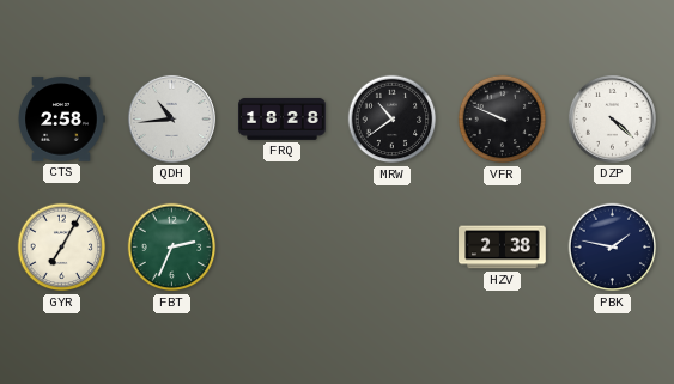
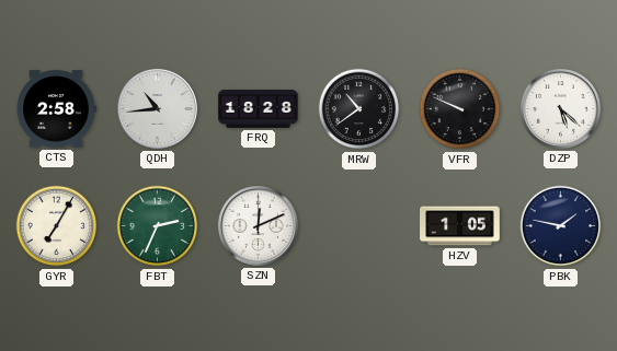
DZP: 4:22 -> 5:22 (560, 108)
SZN: none -> 12:11 (258, 225)
HZV: 2:38 -> 1:05 (460, 226)
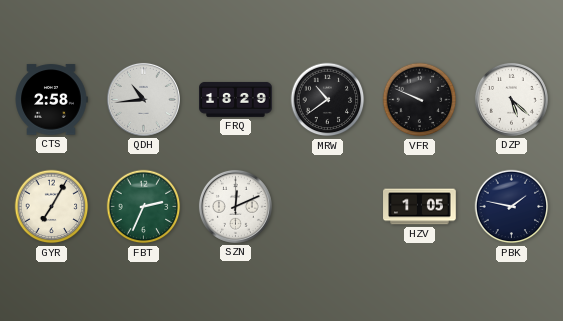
FRQ: 18:28 -> 18:29 (236, 99)
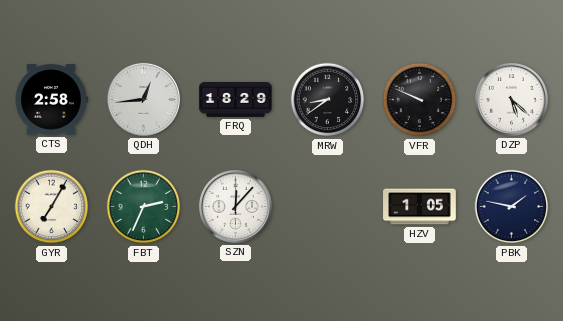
QDH: 10:44 -> 12:44 (143, 99)
MRW: 10:39 -> 8:39 (328, 100)
SZN: 12:11 -> 12:07 (235, 206)
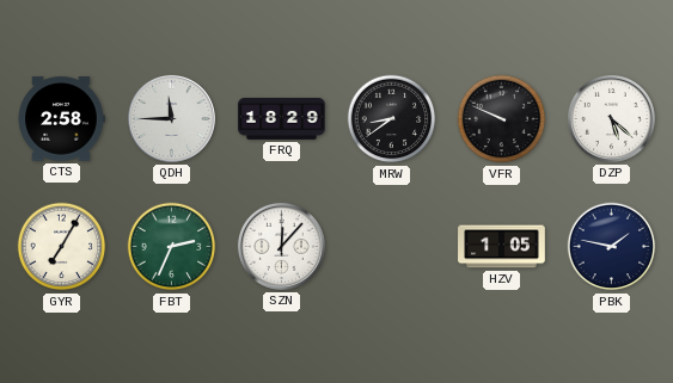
QDH: 12:44 -> 11:45 (171, 118)
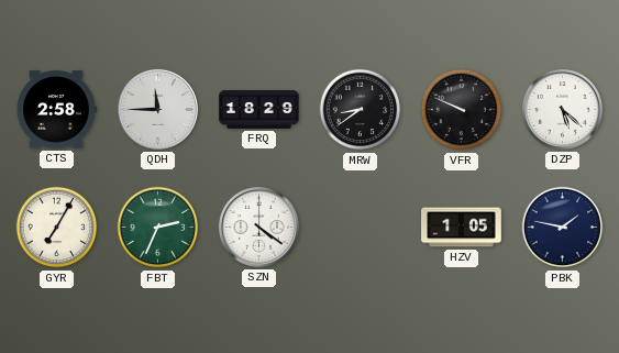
SZN: 12:07 -> 4:21 (258, 227)
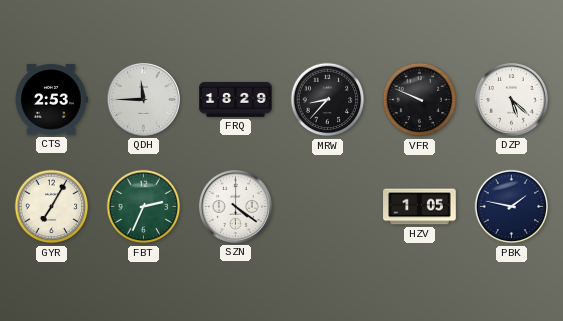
CTS: 2:58 -> 2:53 (51, 100)
MRW: 8:39 -> 8:37 (328, 100)
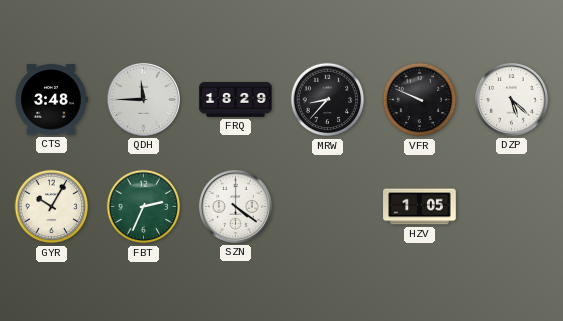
CTS: 2:53 -> 3:48 (51, 100)
GYR: 7:05 -> 10:05 (52, 207)
PBK: 1:47 -> none (512, 207)
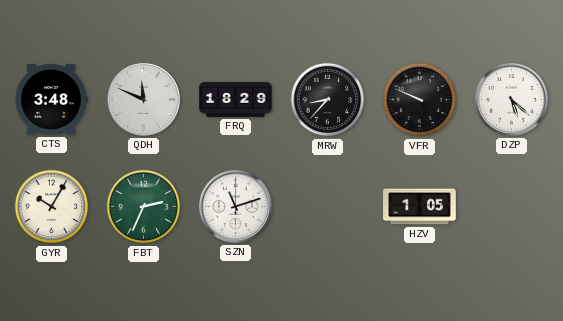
QDH: 11:45 -> 11:49 (143, 99)
SZN: 4:21 -> 11:12 (235, 206)
